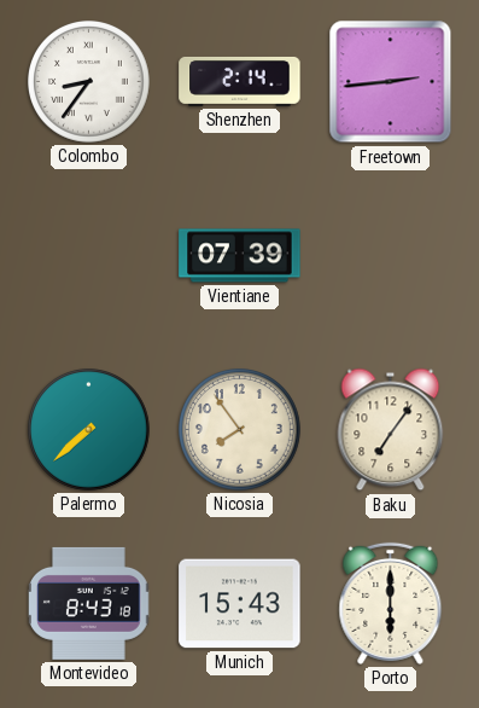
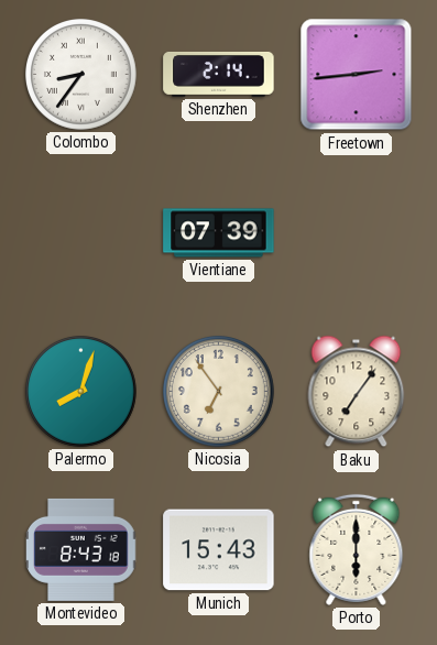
Palermo: 7:38 -> 8:03 (81, 392)
Nicosia: 7:54 -> 6:54 (219, 392)
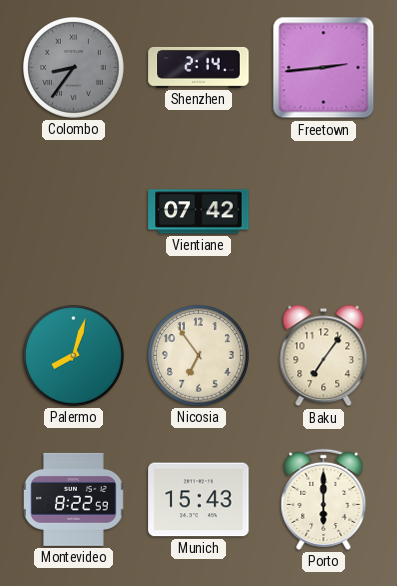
Colombo dial: white -> grey (74, 68)
Vientiane: 07:39 -> 07:42 (199, 212)
Montevideo: 8:43 -> 8:22 (74, 499)
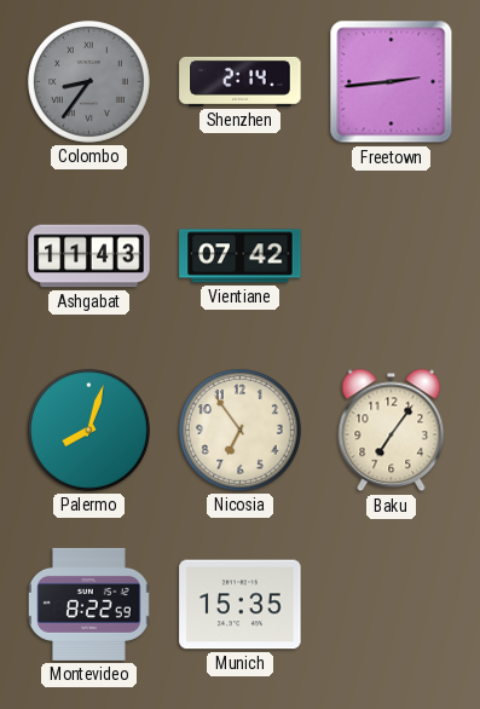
Ashgabat: none -> 11:43 (89, 256)
Munich: 15:43 -> 15:35 (241, 605)
Porto: 6:00 -> none (324, 499)
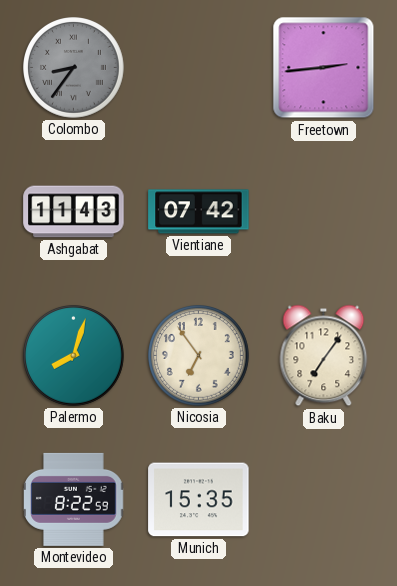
Shenzhen: 2:14 -> none (241, 81)
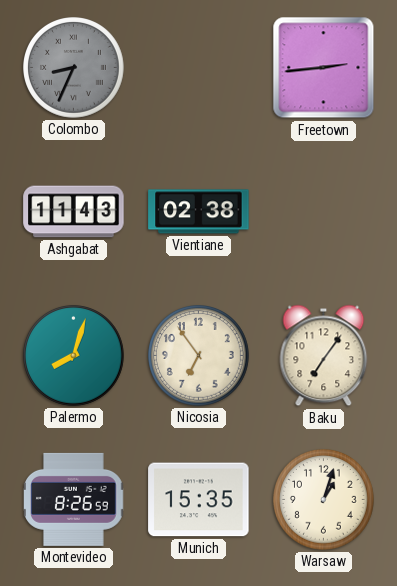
Colombo: 8:36 -> 8:34 (74, 68)
Vientiane: 07:42 -> 02:38 (199, 212)
Montevideo: 8:22 -> 8:26 (74, 499)
Warsaw: none -> 1:03 (324, 500)
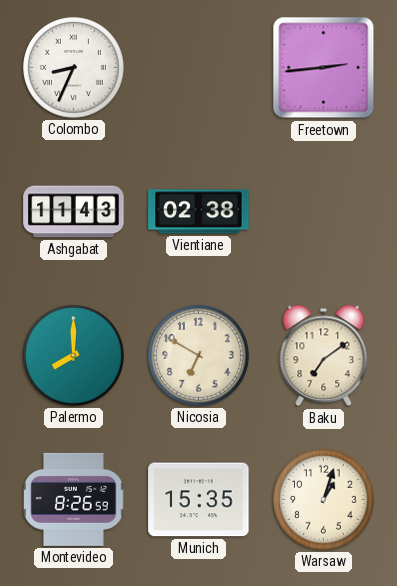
Colombo dial: grey -> white (74, 68)
Palermo: 8:03 -> 8:00 (74, 356)
Nicosia: 6:54 -> 6:50 (199, 356)
Baku: 7:06 -> 7:09 (324, 356)
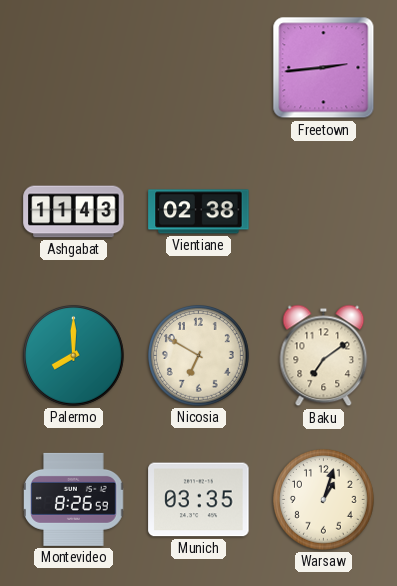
Colombo: 8:34 -> none (74, 68)
Munich: 15:35 -> 03:35 (199, 500)
